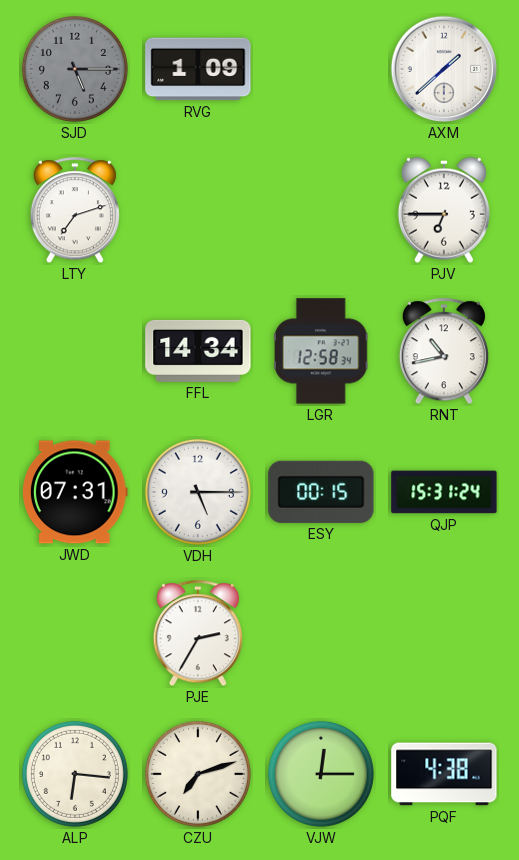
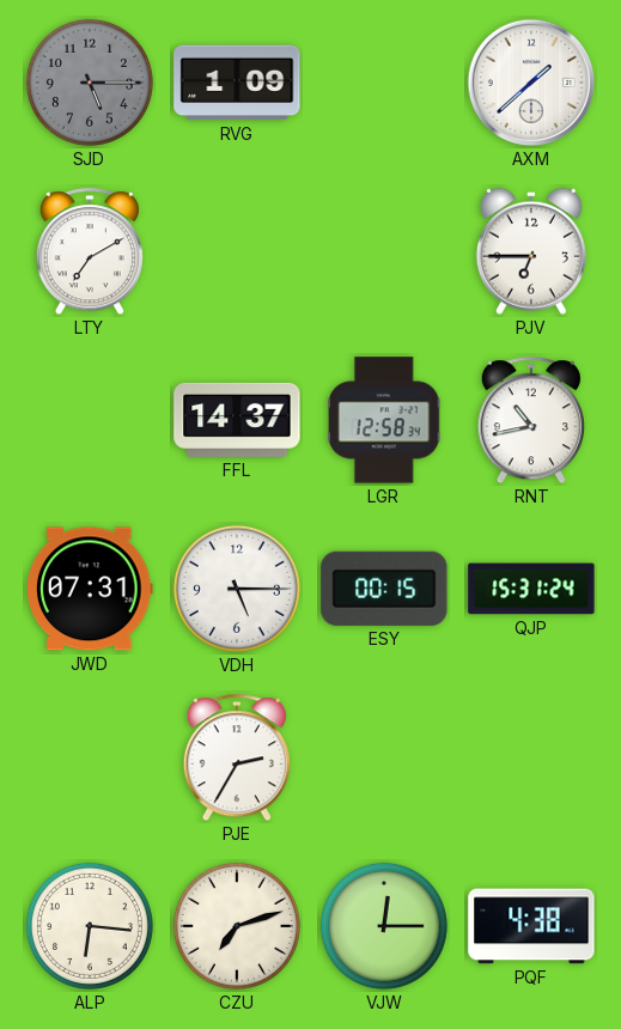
LTY: 7:12 -> 7:10 (90, 252)
FFL: 14:34 -> 14:37 (237, 420)
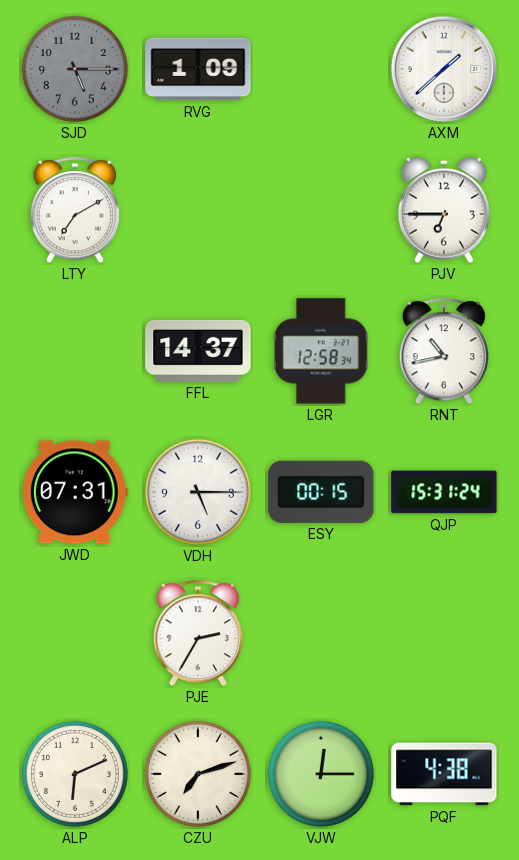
ALP: 6:16 -> 6:11 (75, 774)
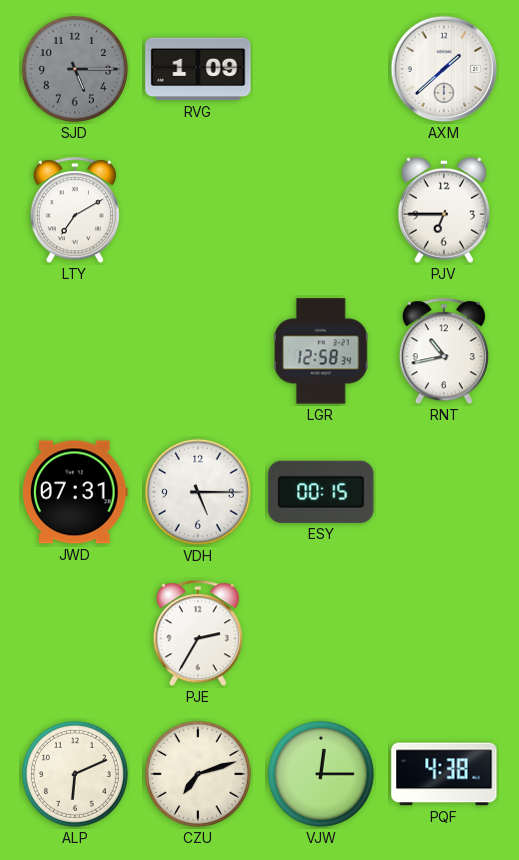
FFL: 14:37 -> none (198, 351)
QJP: 15:31 -> none (444, 492)
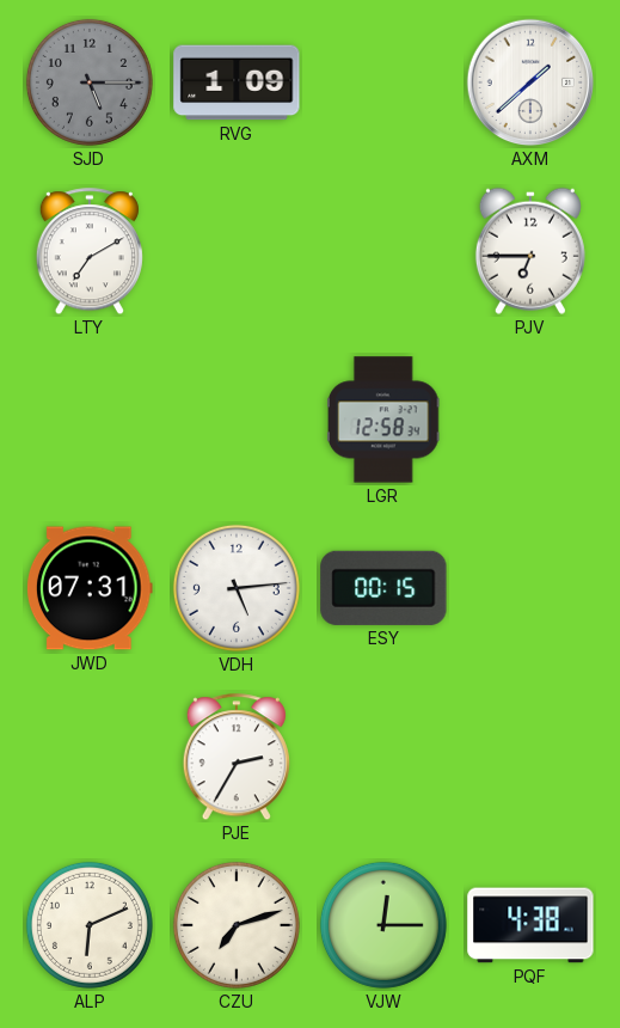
RNT: 10:43 -> none (444, 352)
VDH: 5:15 -> 5:14 (237, 588)
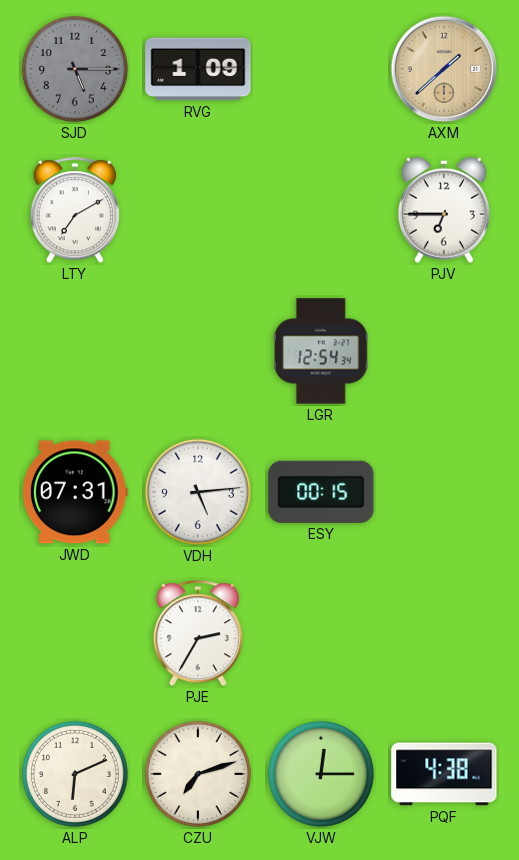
AXM dial: white -> champagne (444, 69)
LGR: 12:58 -> 12:54 (321, 351)
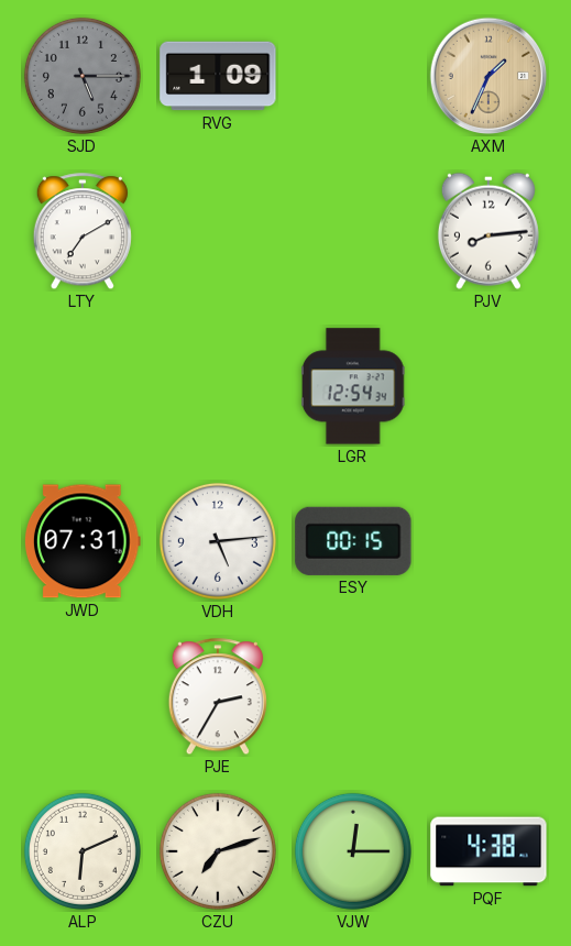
AXM: 1:38 -> 1:34 (488, 76)
PJV: 6:45 -> 8:14 (488, 231)
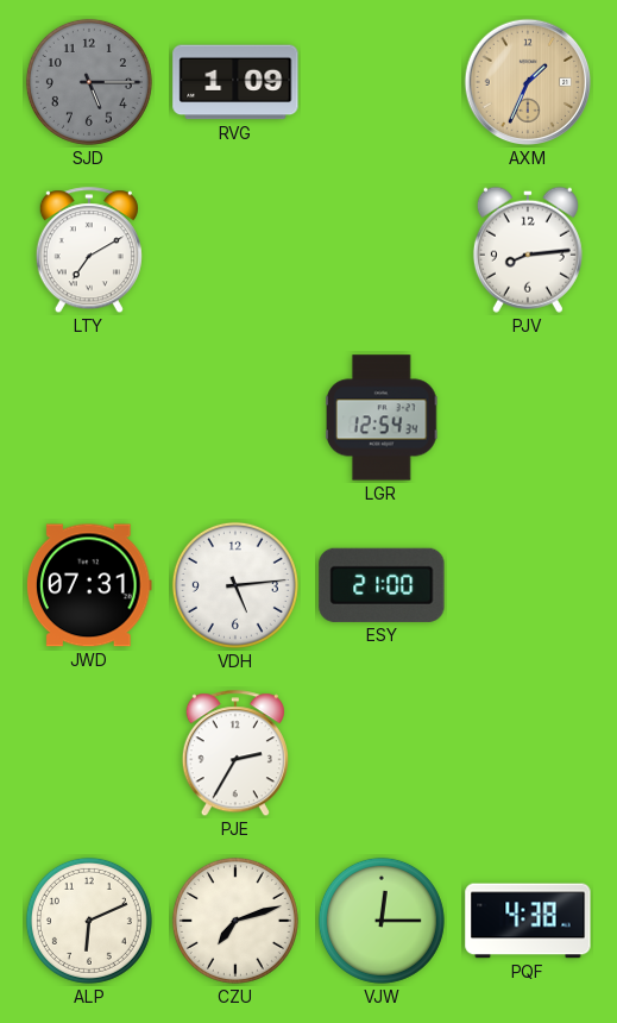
ESY: 00:15 -> 21:00 (382, 585)
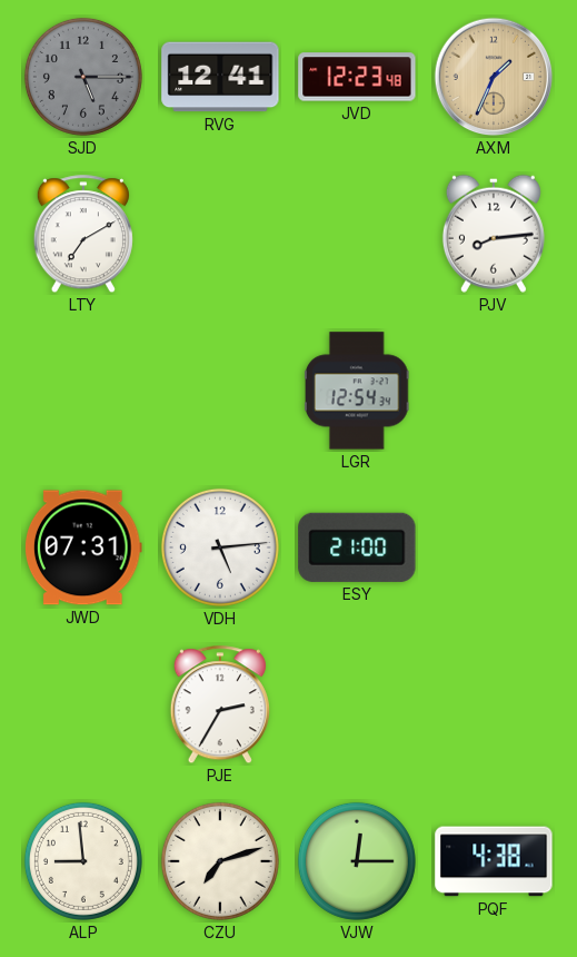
RVG: 1:09 -> 12:41 (220, 77)
JVD: none -> 12:23 (357, 77)
ALP: 6:11 -> 8:59 (83, 861)
